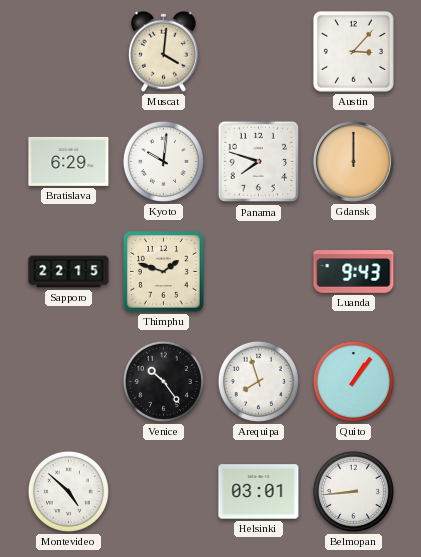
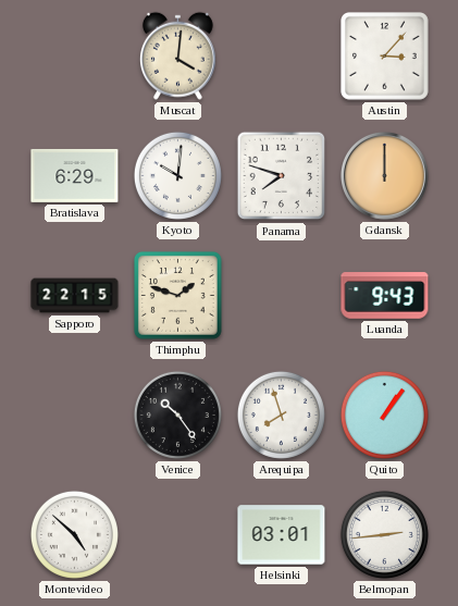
Belmopan: 8:44 -> 2:44 (384, 534)
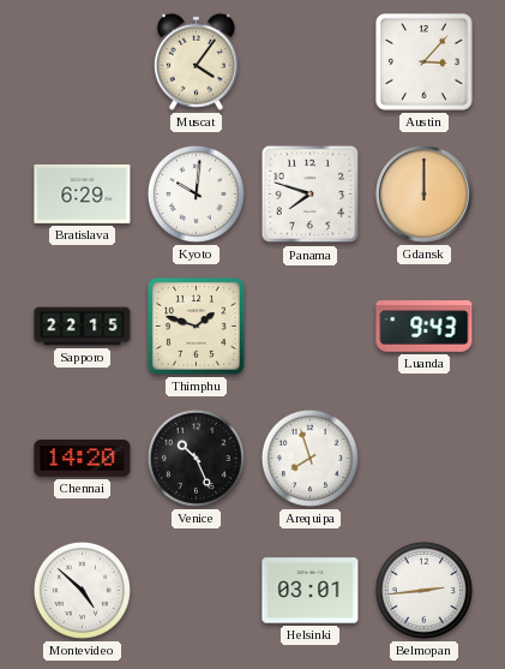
Muscat: 4:01 -> 4:06 (196, 61)
Chennai: none -> 14:20 (83, 459)
Venice: 10:24 -> 10:26 (196, 458)
Quito: 1:06 -> none (384, 415)
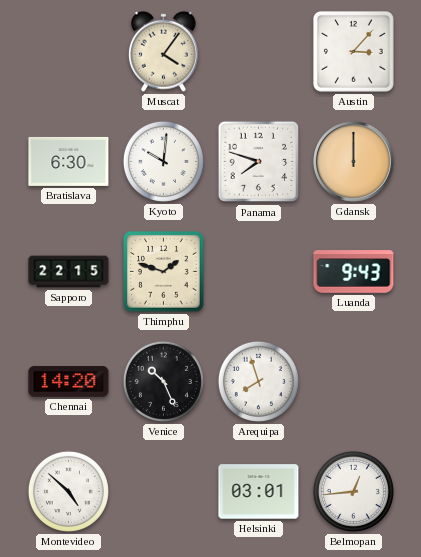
Bratislava: 6:29 -> 6:30 (69, 161)
Belmopan: 2:44 -> 12:44 (353, 491)
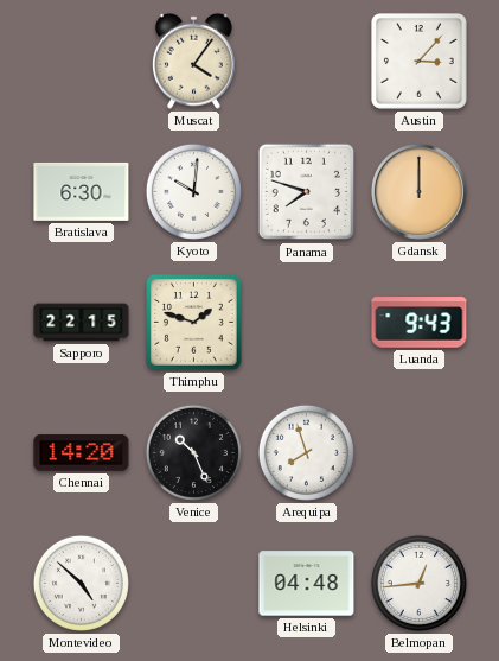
Helsinki: 03:01 -> 04:48 (307, 584)
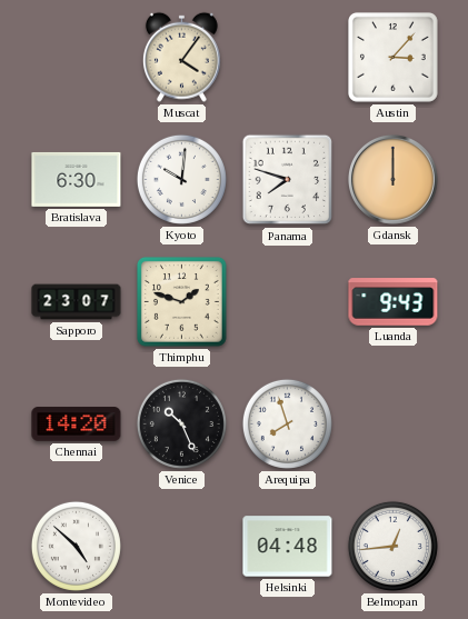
Sapporo: 22:15 -> 23:07 (77, 302)
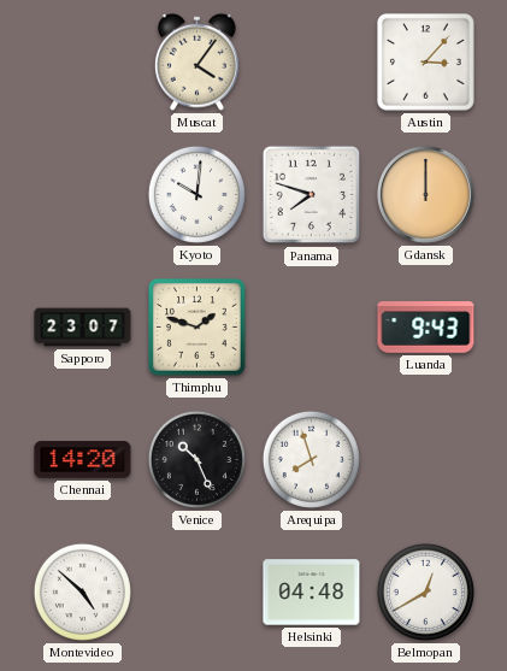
Bratislava: 6:30 -> none (77, 179)
Belmopan: 12:44 -> 12:40 (425, 591)
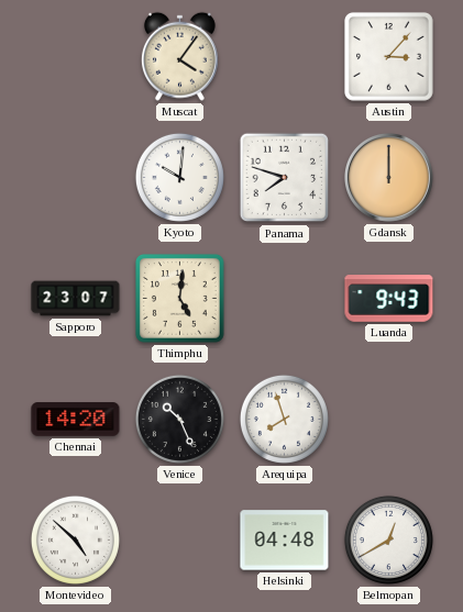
Thimphu: 1:48 -> 5:01 (180, 299)
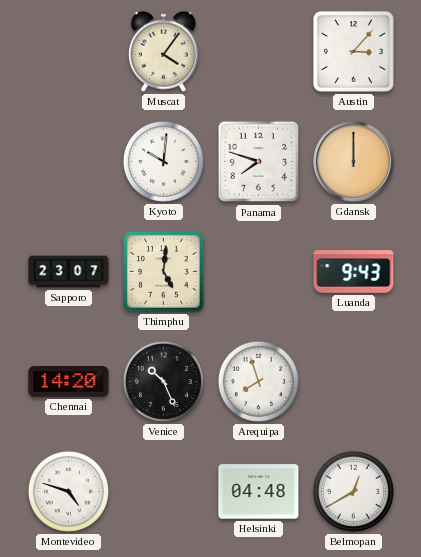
Montevideo: 4:52 -> 4:48 (68, 491)
